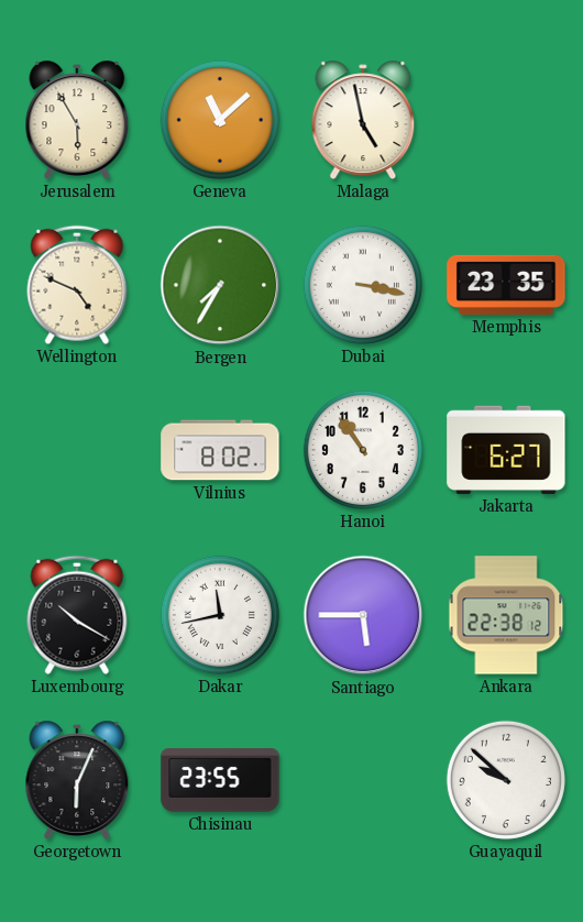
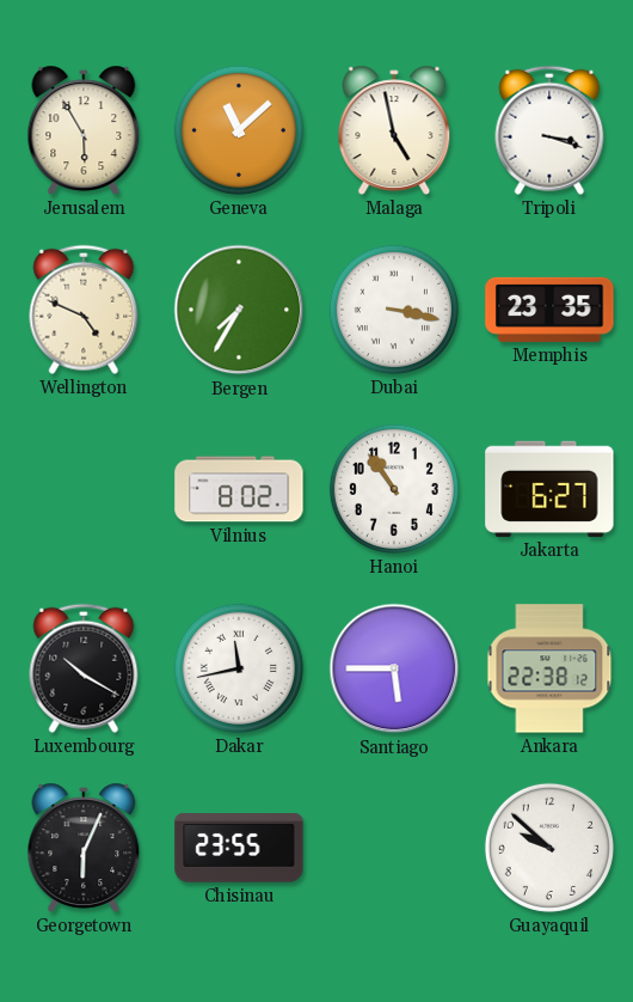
Tripoli: none -> 3:18 (549, 130)
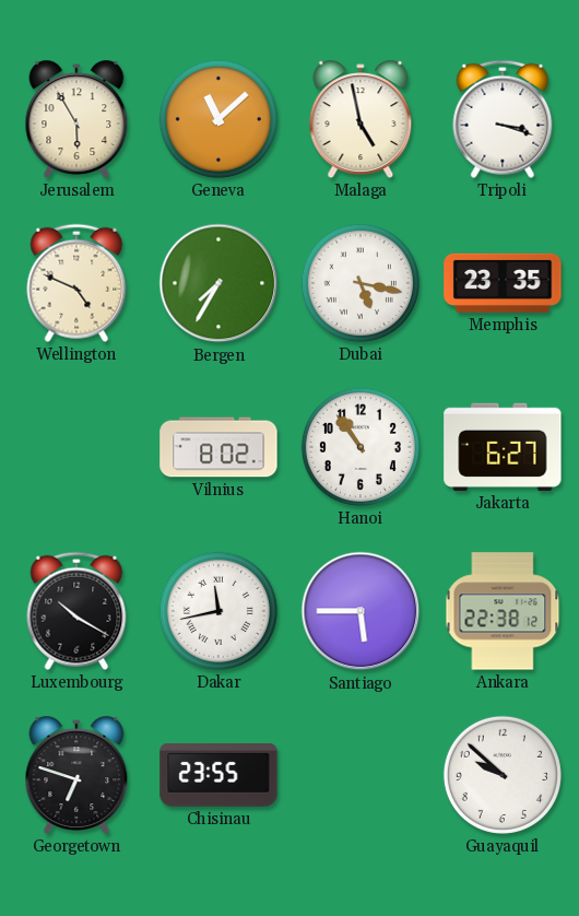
Dubai: 3:17 -> 5:17 (361, 283)
Georgetown: 6:04 -> 6:48 (76, 775)
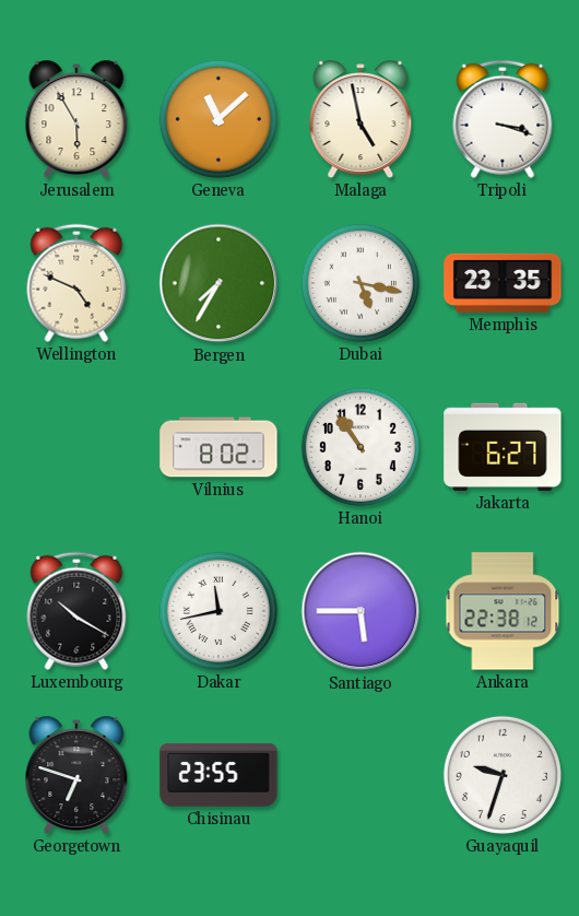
Guayaquil: 9:52 -> 9:33 (503, 775)
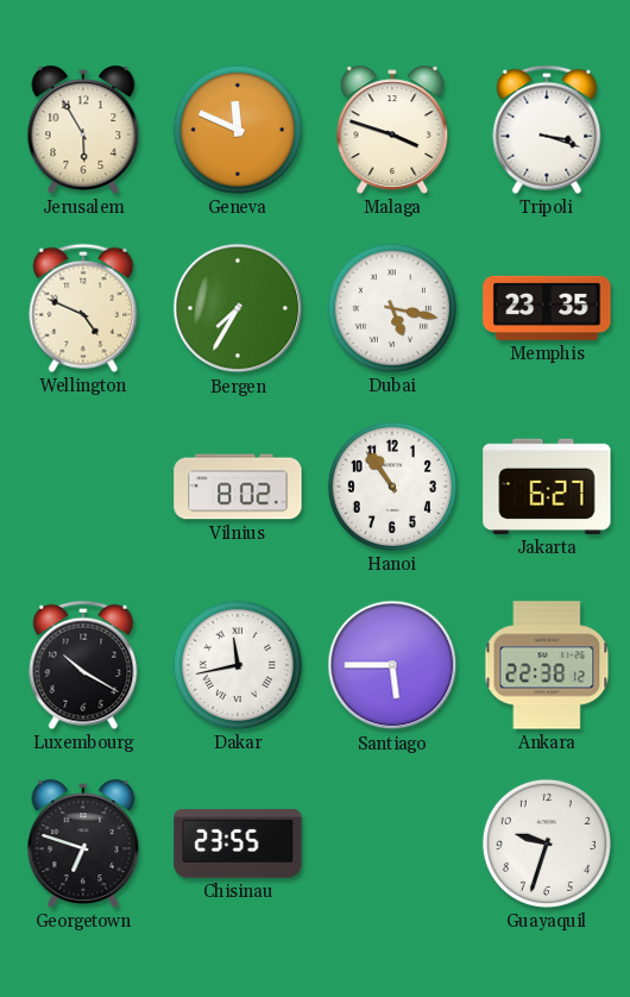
Geneva: 11:08 -> 11:49 (238, 130)
Malaga: 4:58 -> 3:48 (392, 130)
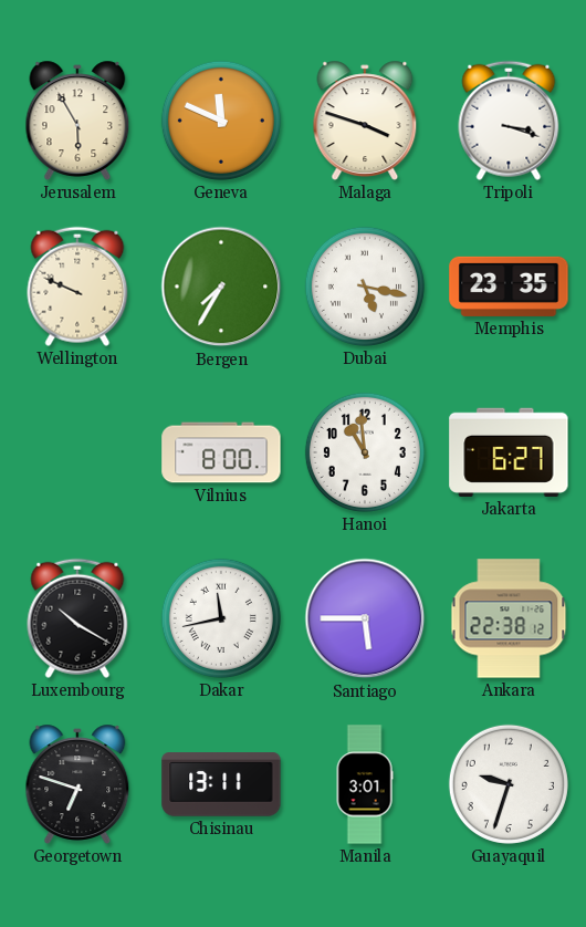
Wellington: 4:49 -> 9:49 (77, 287)
Vilnius: 8:02 -> 8:00 (221, 452)
Hanoi: 10:54 -> 10:59 (365, 452)
Chisinau: 23:55 -> 13:11 (221, 784)
Manila: none -> 3:01 (365, 784)
